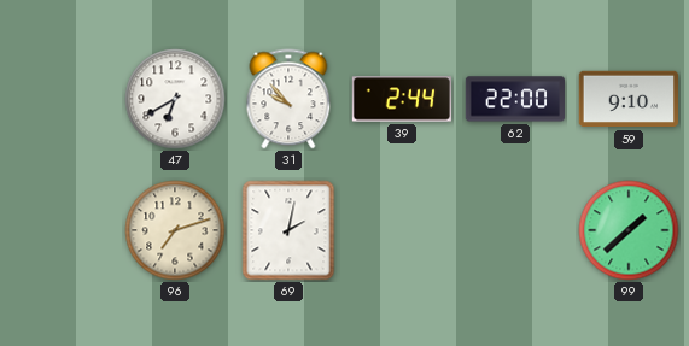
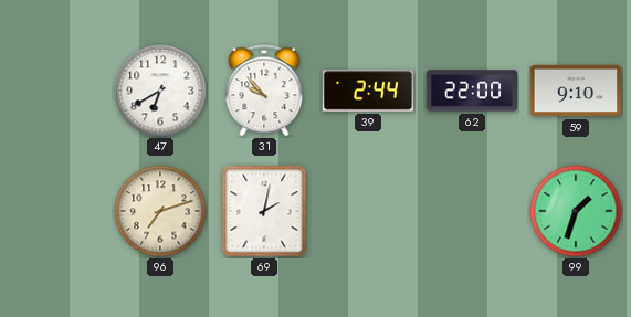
99: 1:38 -> 1:33 (576, 211)
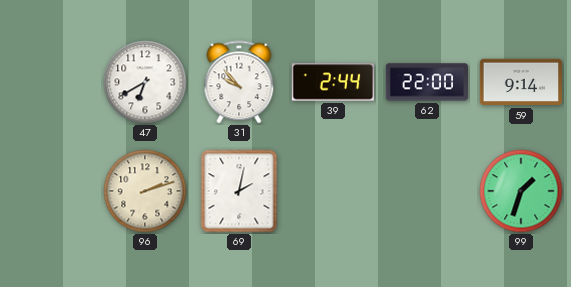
59: 9:10 -> 9:14 (520, 82)
96: 7:12 -> 2:12 (145, 191)
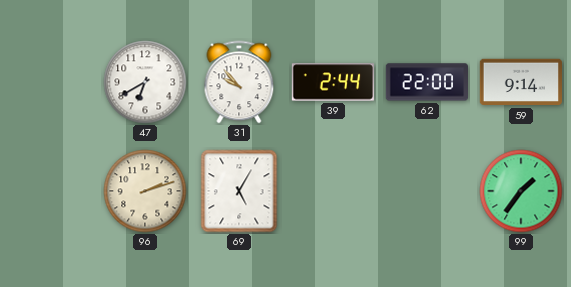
69: 2:02 -> 5:05 (239, 191)
99: 1:33 -> 1:36 (521, 191)
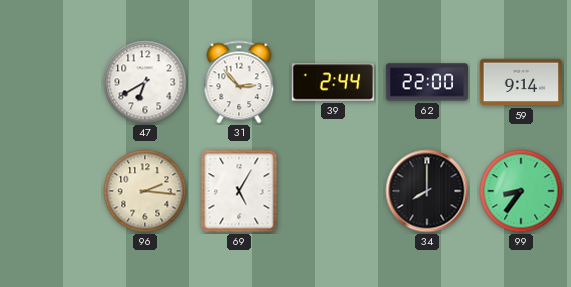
31: 9:53 -> 2:53 (239, 82)
96: 2:12 -> 2:16 (145, 191)
34: none -> 8:00 (427, 191)
99: 1:36 -> 8:36 (521, 191)
